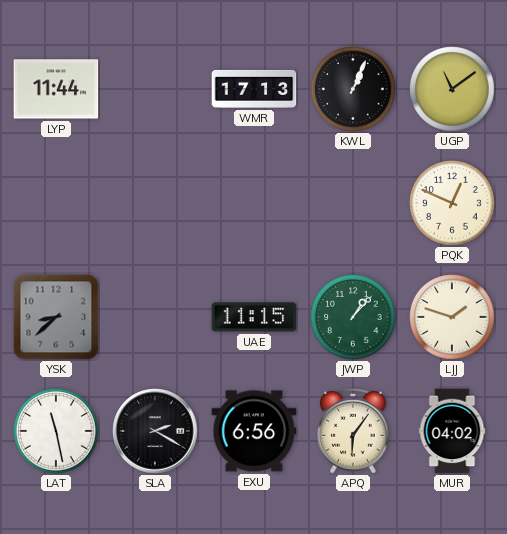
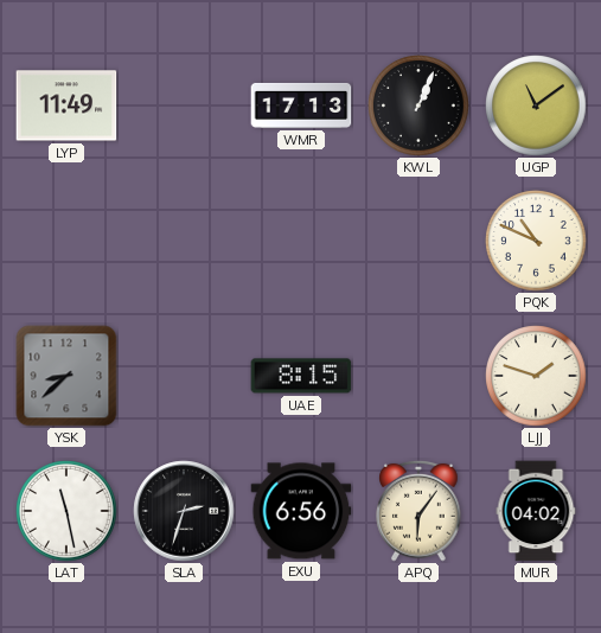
LYP: 11:44 -> 11:49 (66, 105)
PQK: 12:49 -> 10:49 (536, 241)
UAE: 11:15 -> 8:15 (301, 376)
JWP: 1:07 -> none (353, 317)
SLA: 2:20 -> 2:33 (184, 511)
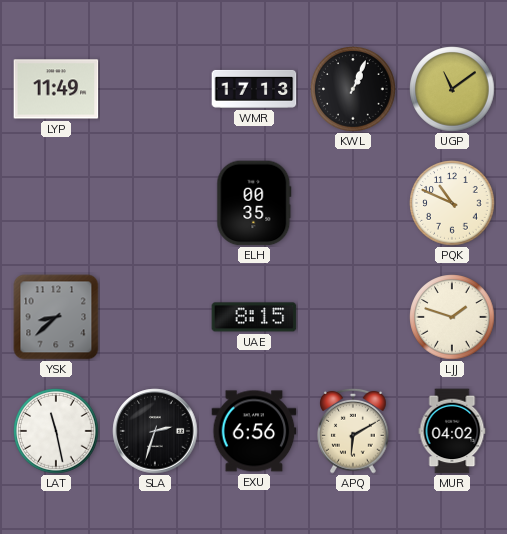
ELH: none -> 00:35 (254, 203)
APQ: 6:06 -> 6:10 (353, 431)
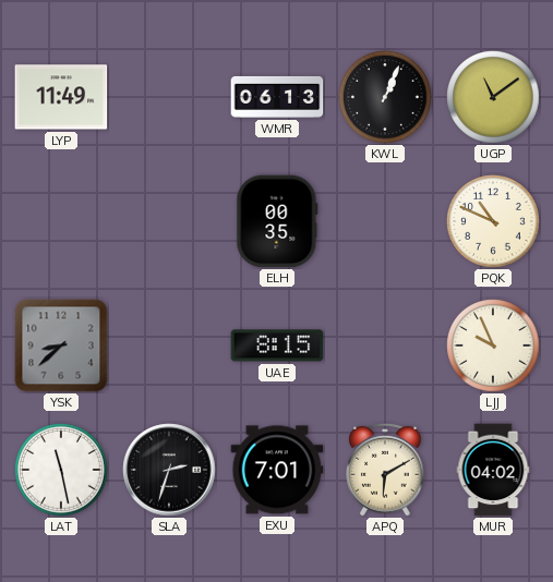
WMR: 17:13 -> 06:13 (277, 97)
LJJ: 1:48 -> 9:56 (493, 345)
EXU: 6:56 -> 7:01 (277, 470)
